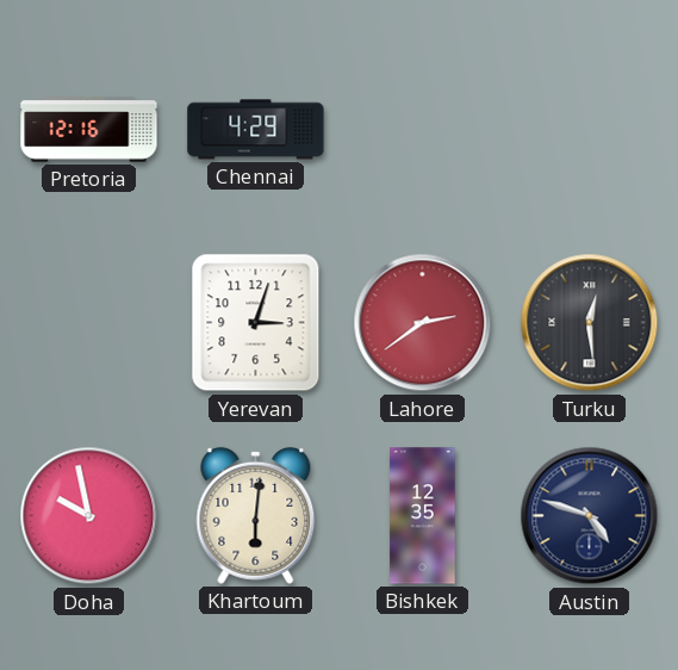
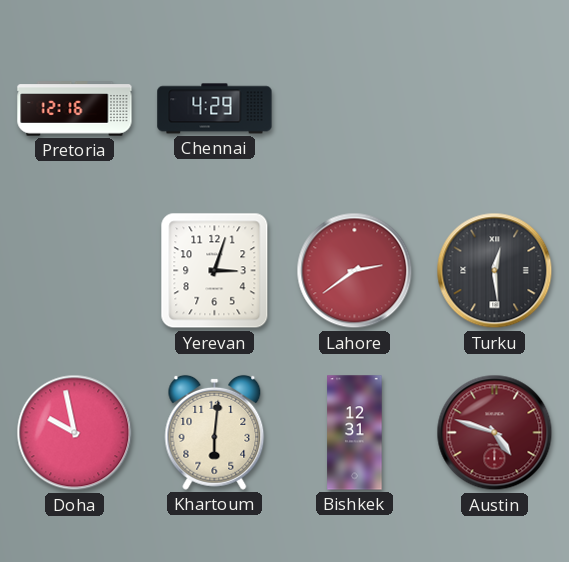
Bishkek: 12:35 -> 12:31 (355, 433)
Austin dial: navy -> burgundy (495, 433)
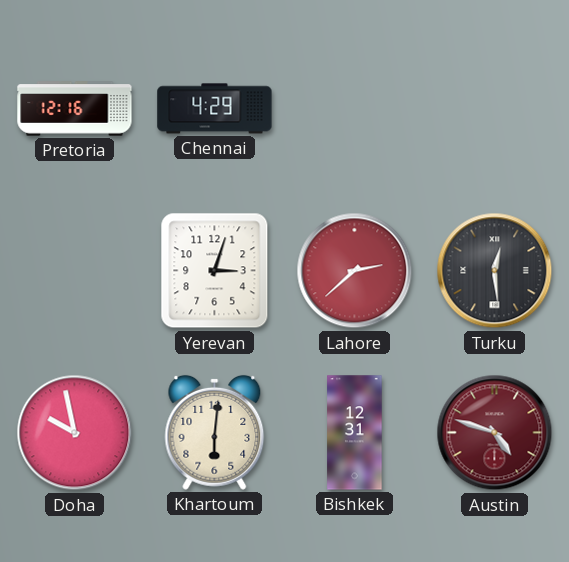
Lahore: 2:39 -> 2:38 (355, 271)
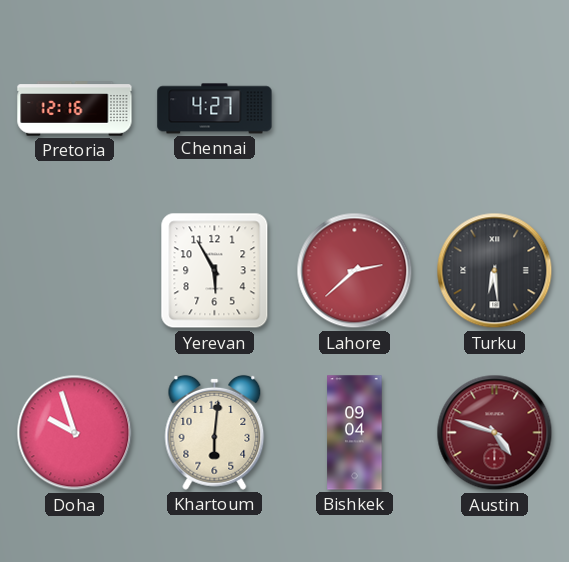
Chennai: 4:29 -> 4:27 (215, 109)
Yerevan: 3:03 -> 5:55 (215, 271)
Turku: 12:29 -> 6:29 (495, 271)
Doha: 9:58 -> 9:57 (75, 433)
Bishkek: 12:31 -> 09:04 (355, 433)
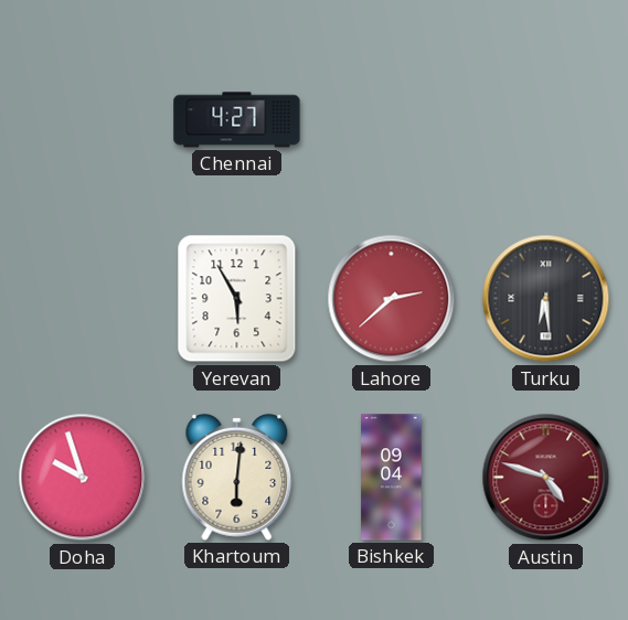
Pretoria: 12:16 -> none (75, 109)
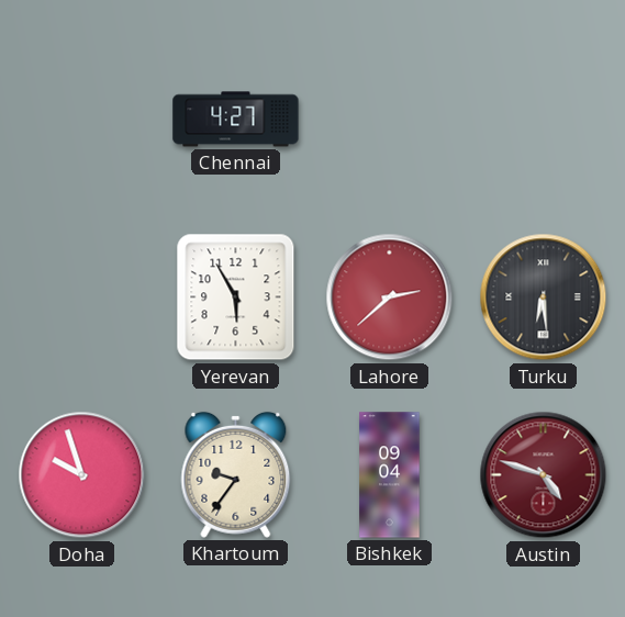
Khartoum: 6:01 -> 9:36 (236, 474)
